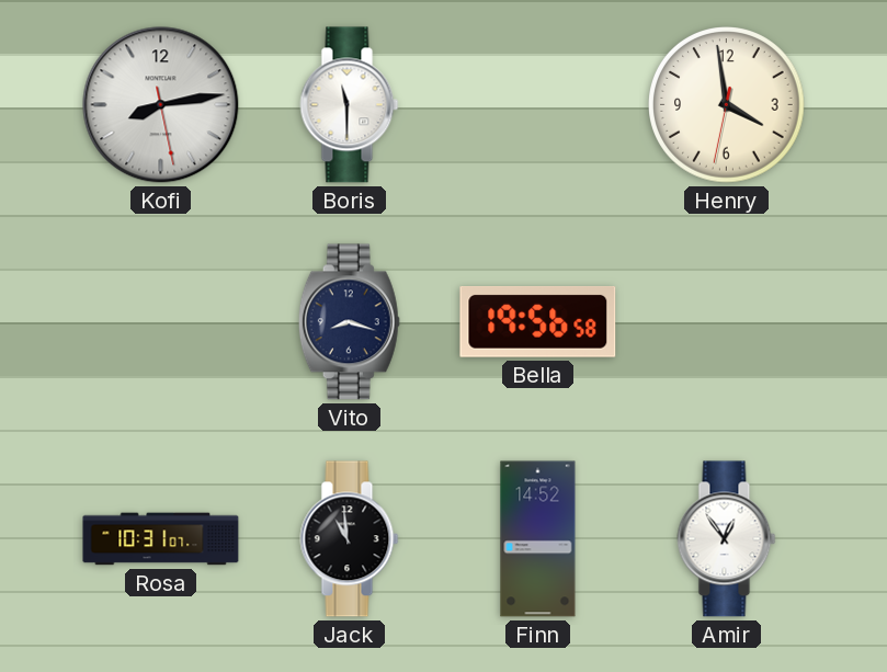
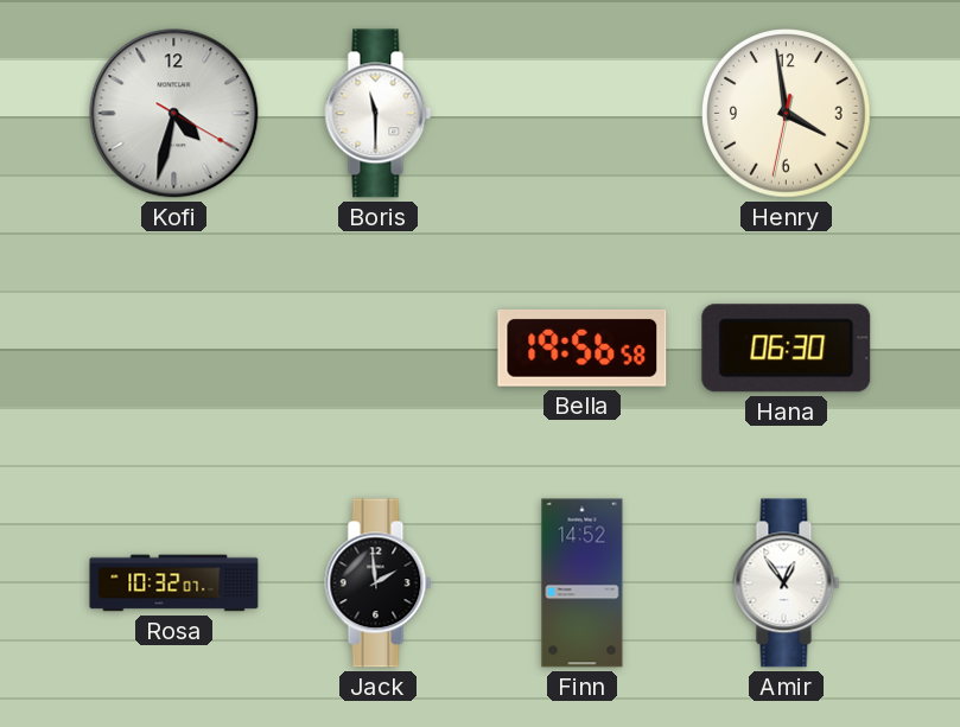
Kofi: 8:13 -> 4:32 (174, 114)
Vito: 8:18 -> none (349, 322)
Hana: none -> 06:30 (787, 349)
Rosa: 10:31 -> 10:32 (174, 583)
Jack: 10:59 -> 1:59 (379, 583)
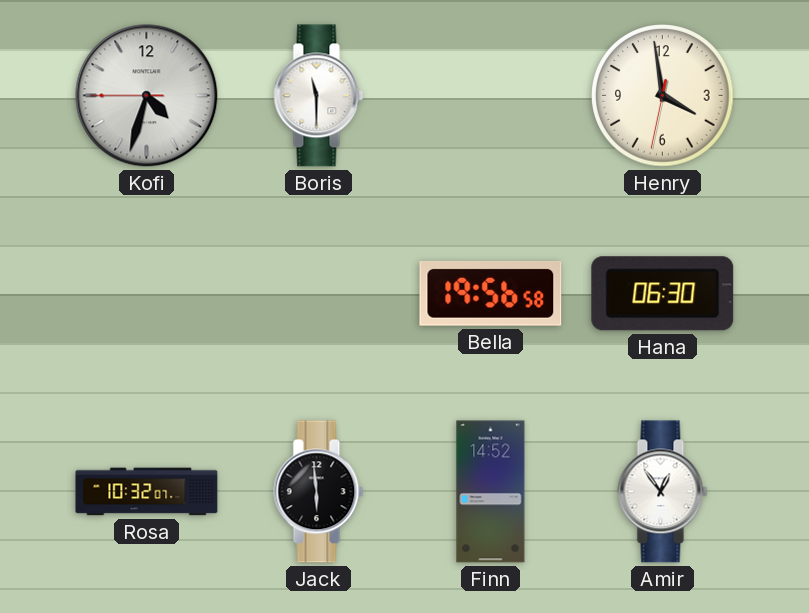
Kofi: 4:32:20 -> 4:32:45 (147, 96)
Jack: 1:59 -> 5:59 (319, 492)
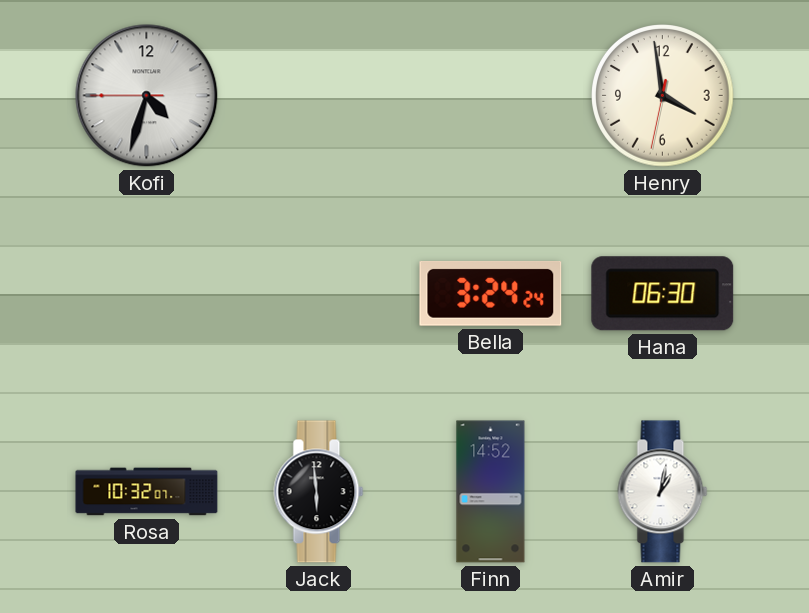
Boris: 11:30 -> none (319, 96)
Bella: 19:56 -> 3:24 (491, 294)
Amir: 12:54 -> 1:02 (663, 492)
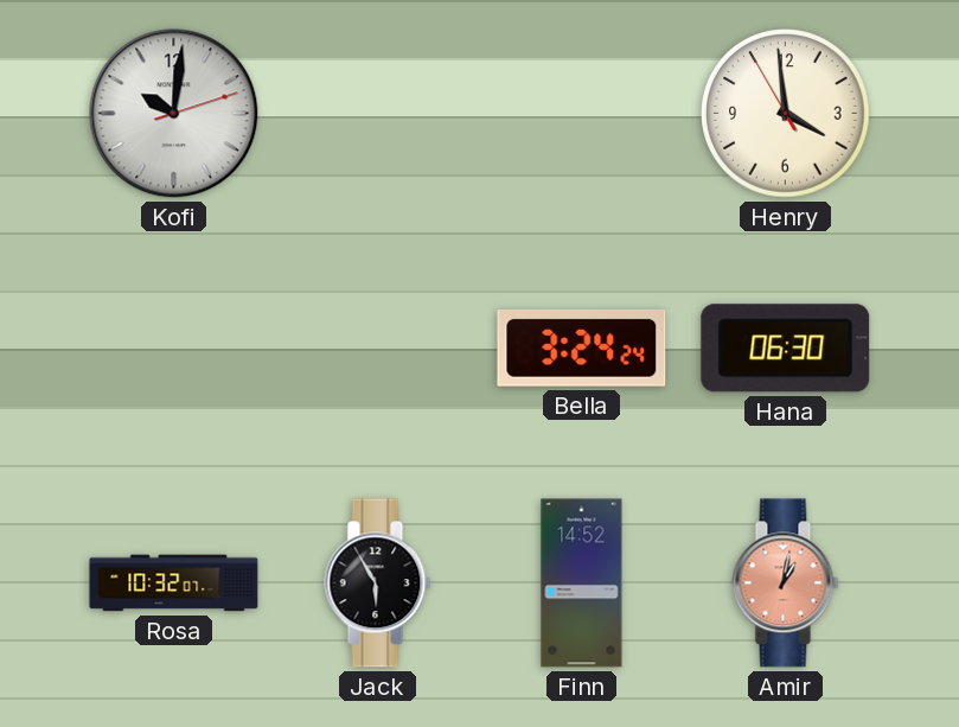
Kofi: 4:32 -> 10:01 (174, 114)
Henry: 3:58:32 -> 3:58:55 (786, 114)
Jack: 5:59 -> 5:55 (378, 583)
Amir dial: white -> salmon (786, 583)
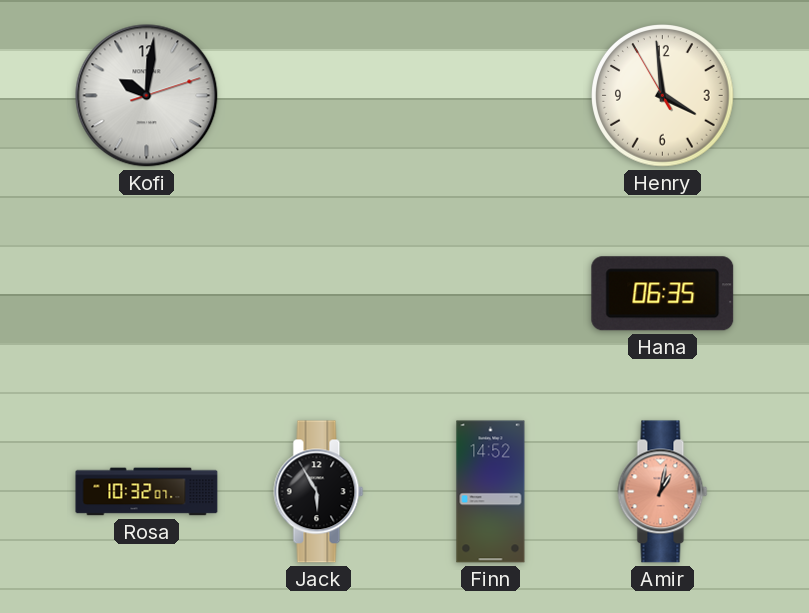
Bella: 3:24 -> none (582, 349)
Hana: 06:30 -> 06:35 (663, 294)
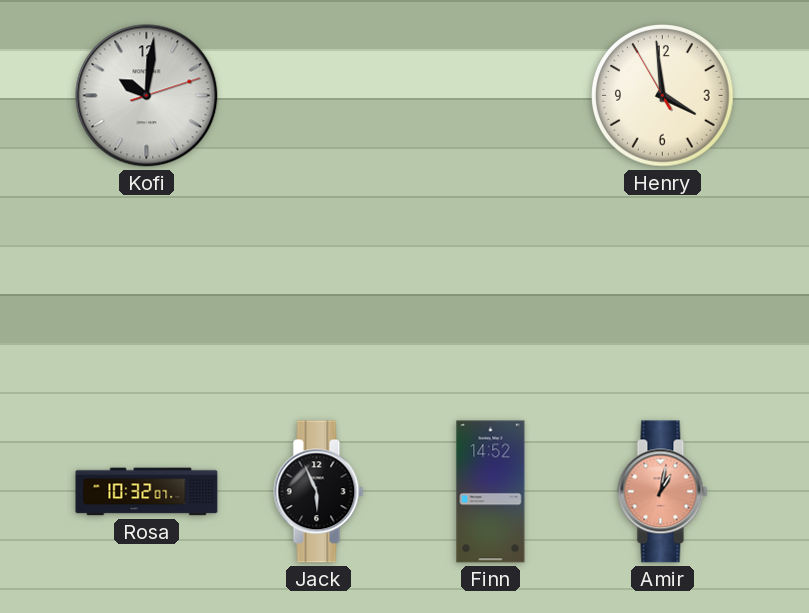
Hana: 06:35 -> none (663, 294)
Jack: 5:55 -> 5:56 (319, 492)
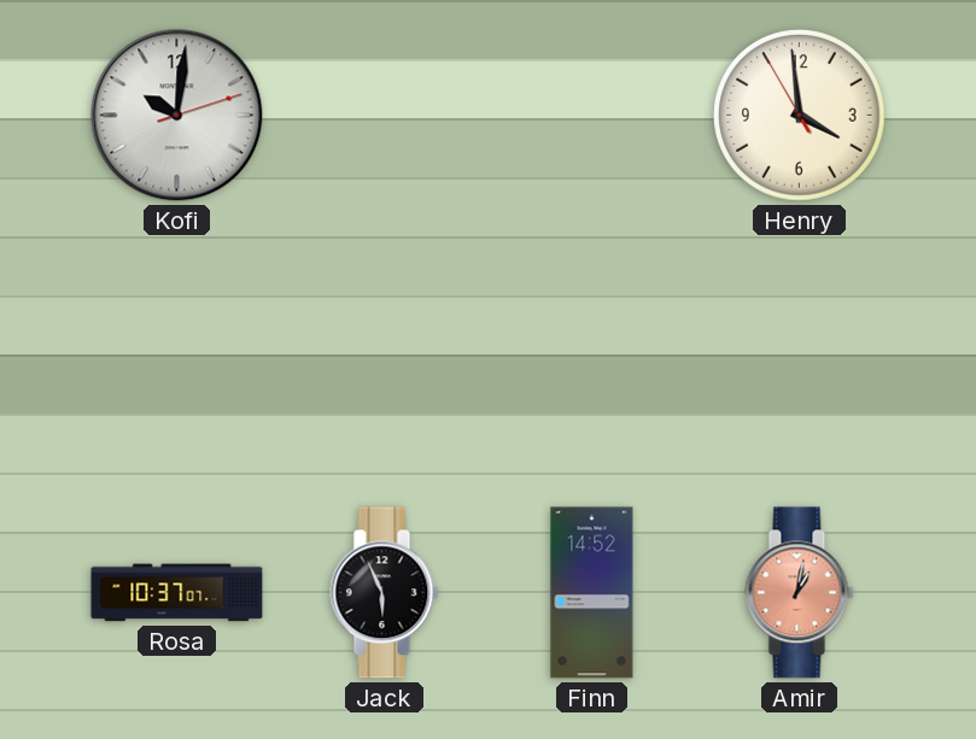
Rosa: 10:32 -> 10:37 (177, 593)
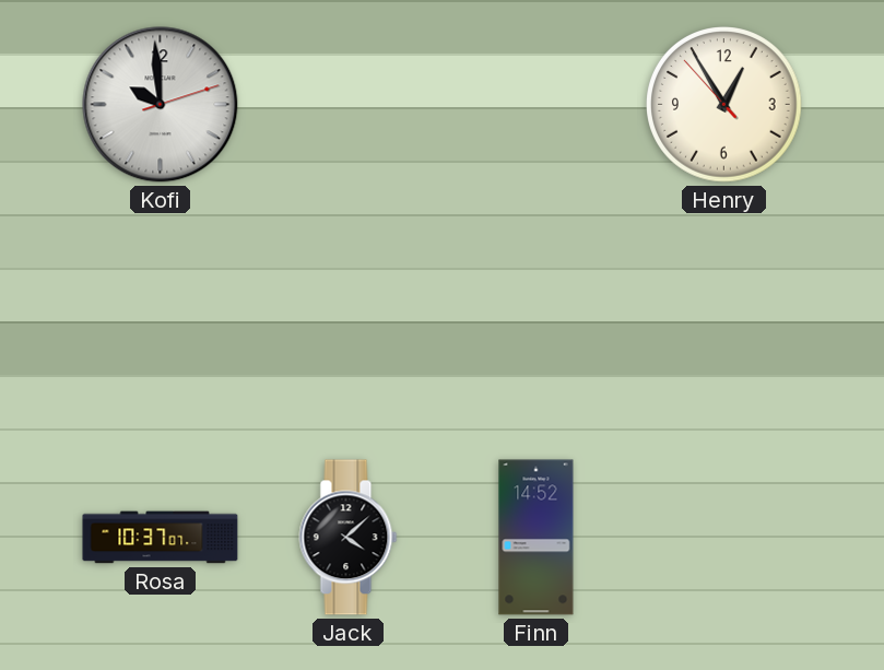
Kofi: 10:01 -> 9:59 (161, 105)
Henry: 3:58 -> 12:54 (724, 105)
Jack: 5:56 -> 4:08 (349, 538)
Amir: 1:02 -> none (800, 593)
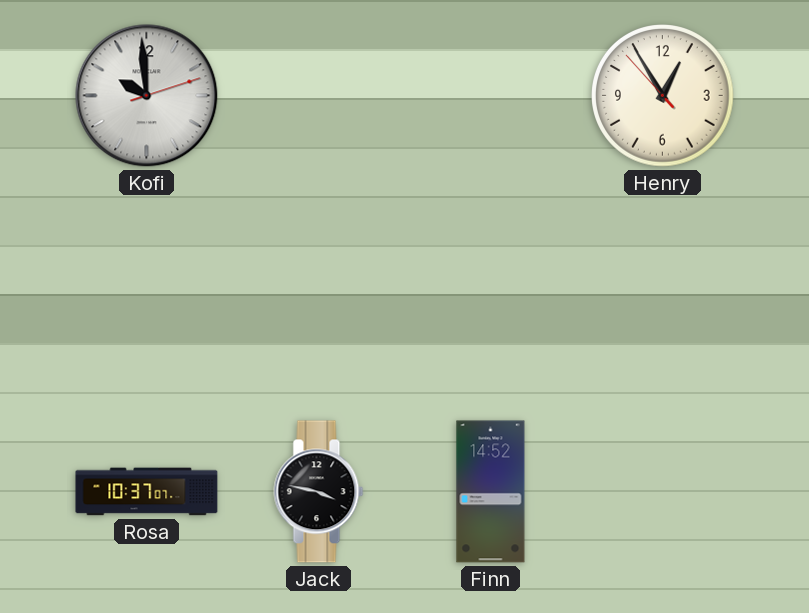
Jack: 4:08 -> 3:47 (319, 492)
